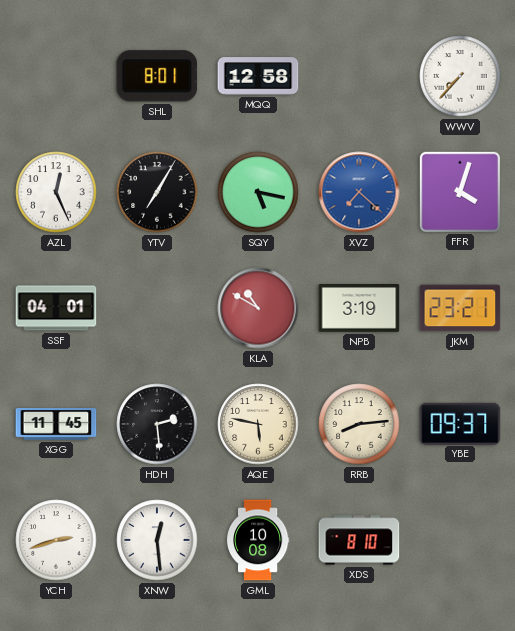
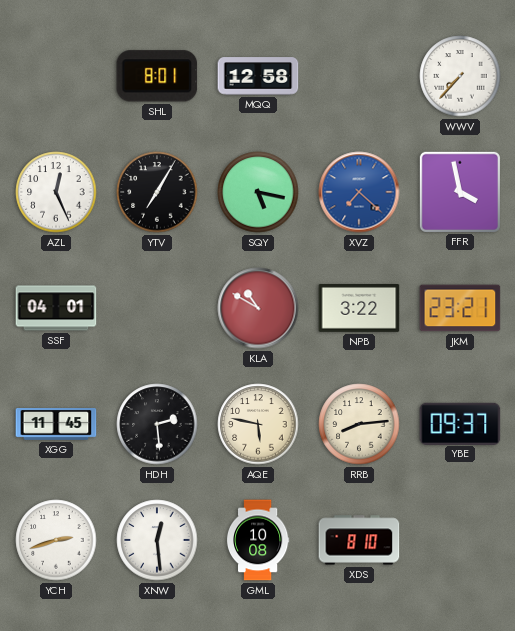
FFR: 4:03 -> 3:58 (459, 191)
NPB: 3:19 -> 3:22 (359, 309)
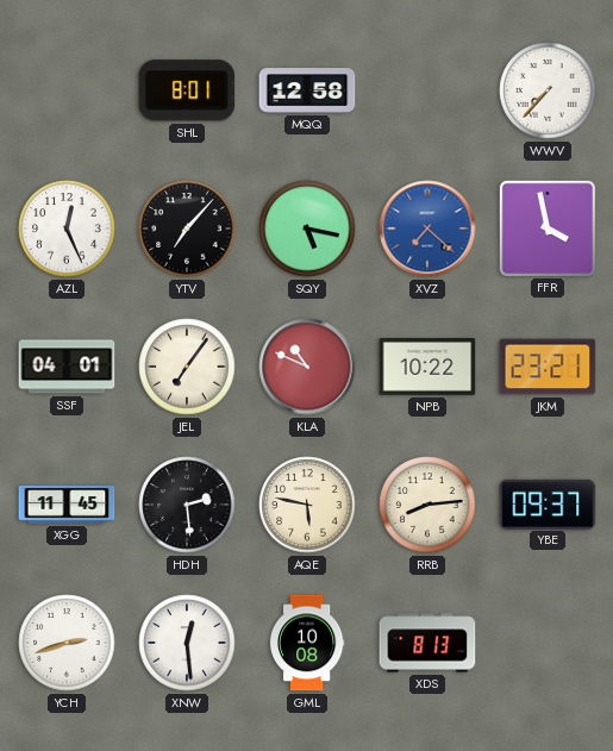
YTV: 7:05 -> 7:07 (187, 229)
JEL: none -> 7:06 (187, 367)
KLA: 10:50 -> 10:49 (307, 367)
NPB: 3:22 -> 10:22 (427, 368)
XDS: 8:10 -> 8:13 (427, 643)
